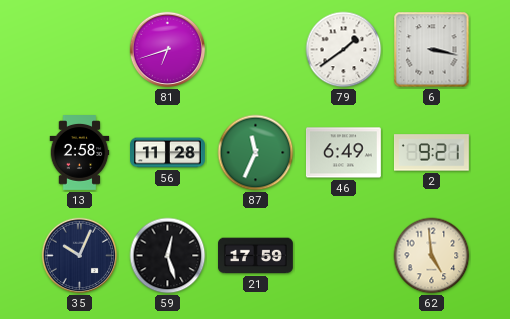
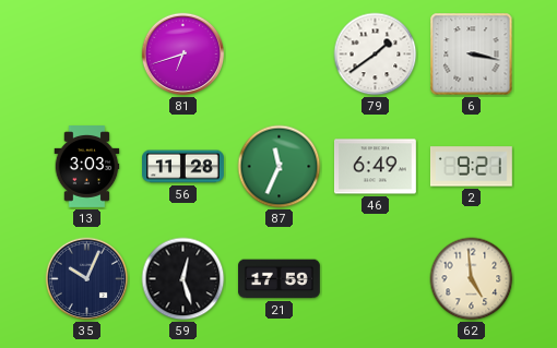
13: 2:58 -> 3:03 (87, 167)
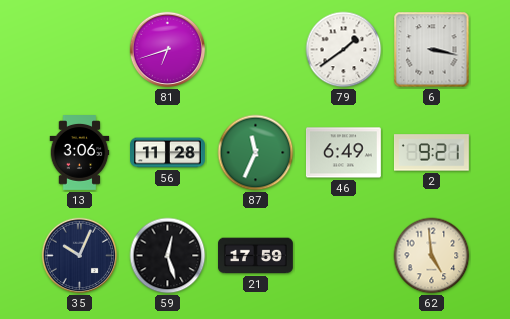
13: 3:03 -> 3:06 (80, 153)
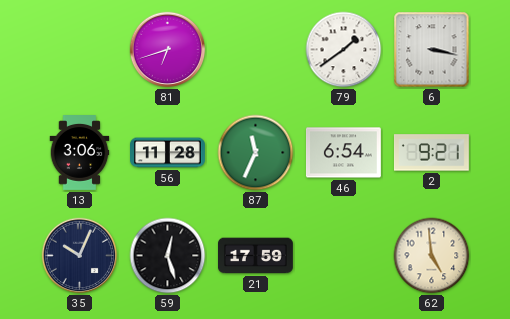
46: 6:49 -> 6:54 (343, 153)
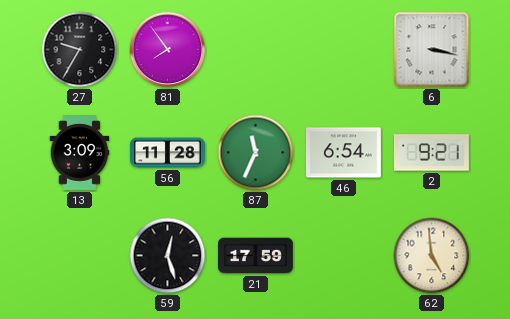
27: none -> 9:35 (80, 50)
81: 6:42 -> 7:54 (168, 50)
79: 1:39 -> none (344, 50)
13: 3:06 -> 3:09 (80, 153)
35: 10:04 -> none (80, 256)
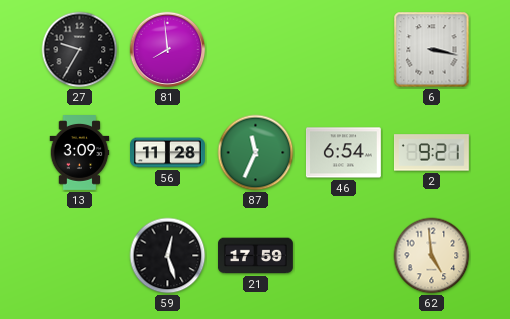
81: 7:54 -> 7:59 (168, 50)
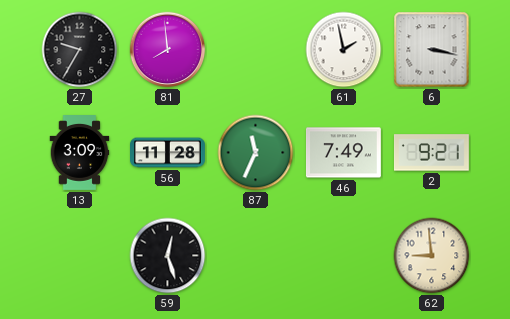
61: none -> 1:58 (344, 50)
46: 6:54 -> 7:49 (343, 153)
21: 17:59 -> none (256, 256)
62: 4:59 -> 8:59 (432, 256)
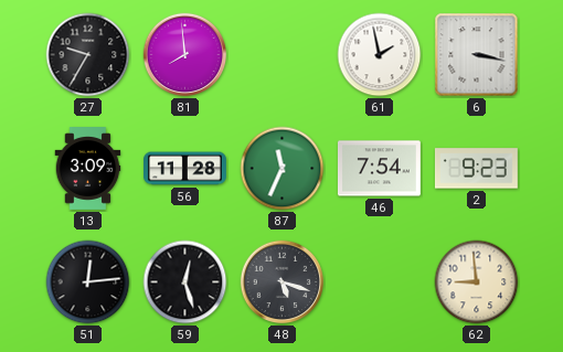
46: 7:49 -> 7:54 (379, 169)
2: 9:21 -> 9:23 (476, 169)
51: none -> 12:14 (88, 282)
48: none -> 5:18 (283, 282)
